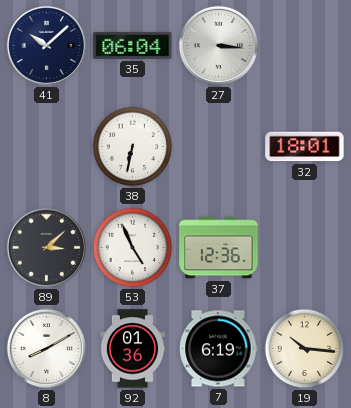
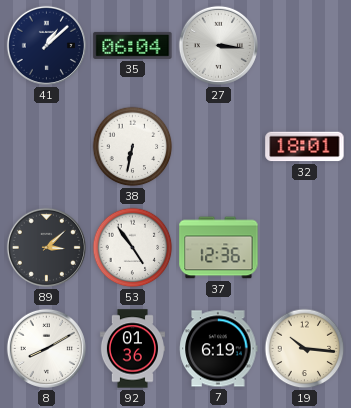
41: 10:08 -> 1:08 (46, 45)
53: 4:56 -> 4:54 (133, 248)
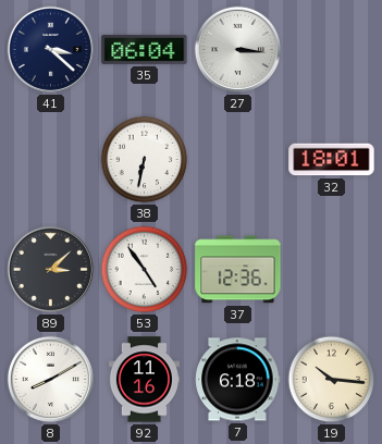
41: 1:08 -> 3:22 (50, 49)
92: 01:36 -> 11:16 (144, 380)
7: 6:19 -> 6:18 (238, 380)
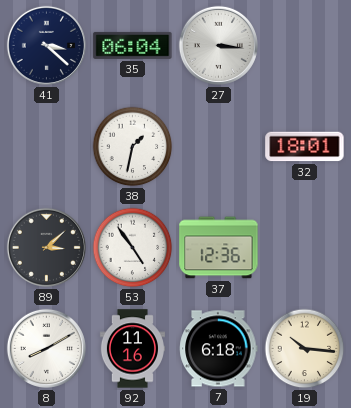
38: 6:32 -> 1:32 (133, 147)
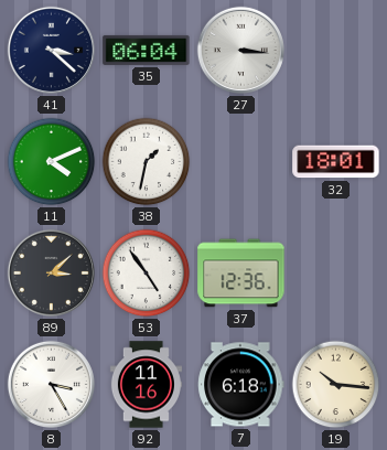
11: none -> 4:11 (52, 162)
8: 8:10 -> 3:25 (51, 384)
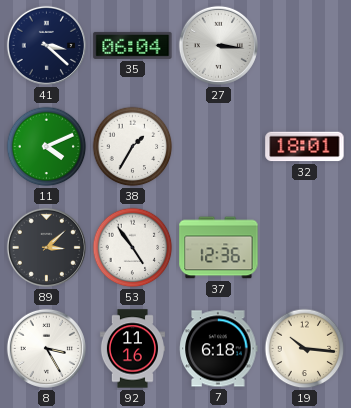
38: 1:32 -> 1:35 (133, 147)
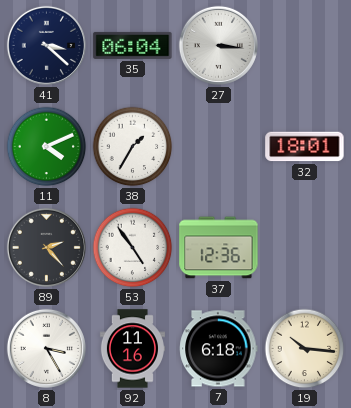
89: 3:08 -> 2:23 (46, 247)
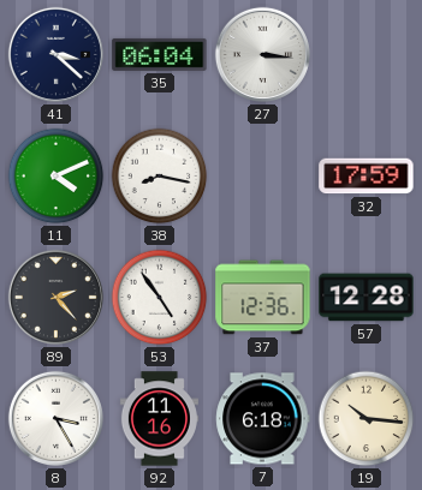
38: 1:35 -> 8:17 (160, 177)
32: 18:01 -> 17:59 (367, 177)
57: none -> 12:28 (367, 298)
